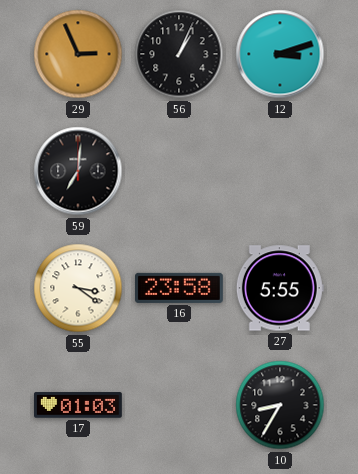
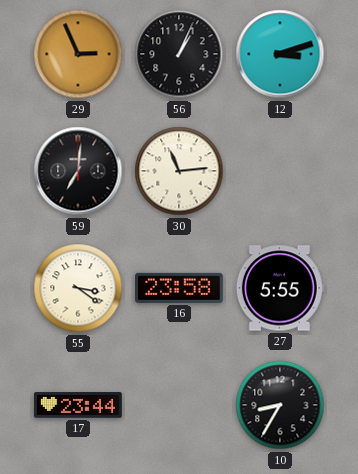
30: none -> 11:14 (179, 171)
17: 01:03 -> 23:44 (79, 405)
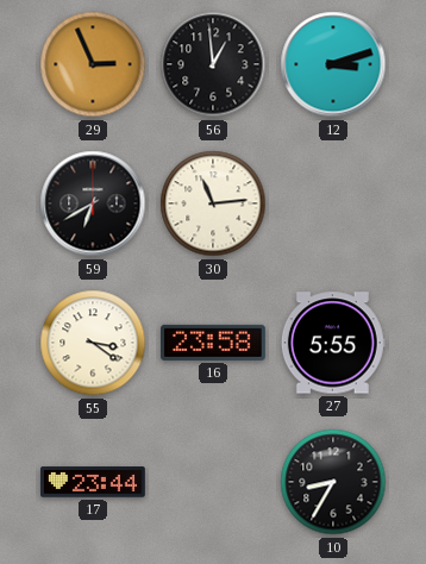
56: 1:04 -> 12:59 (213, 64)
59: 7:01 -> 6:40 (93, 203)
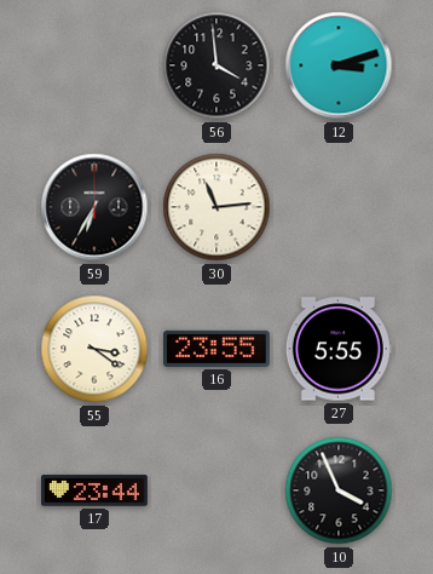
29: 2:56 -> none (93, 64)
56: 12:59 -> 3:59 (217, 65)
59: 6:40 -> 6:35 (94, 207)
16: 23:58 -> 23:55 (218, 349)
10: 8:35 -> 3:56 (339, 490)
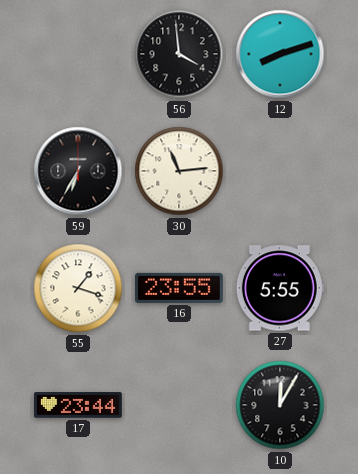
12: 3:12 -> 8:12 (280, 54)
55: 3:21 -> 1:18 (78, 288)
10: 3:56 -> 12:05 (280, 405)
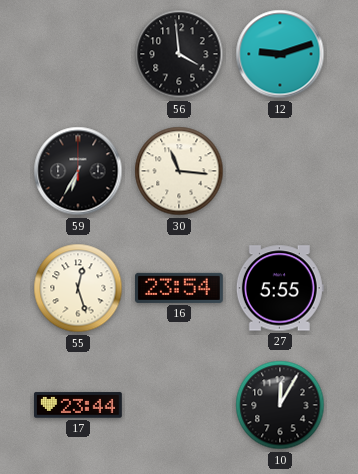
12: 8:12 -> 9:12 (280, 54)
30: 11:14 -> 11:16 (179, 171)
55: 1:18 -> 12:27 (78, 288)
16: 23:55 -> 23:54 (180, 288)
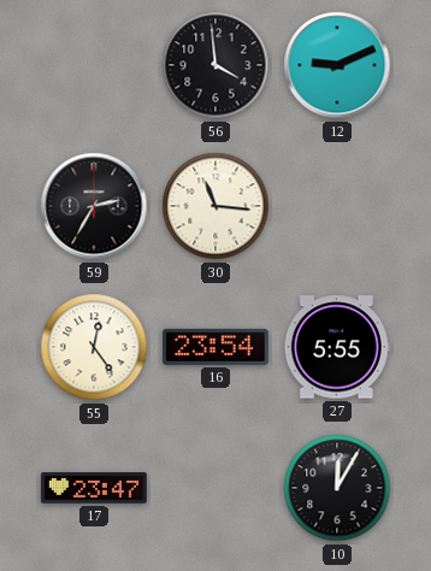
12: 9:12 -> 9:11 (337, 65)
59: 6:35 -> 2:35 (94, 206)
55: 12:27 -> 12:24 (94, 347)
17: 23:44 -> 23:47 (95, 488)
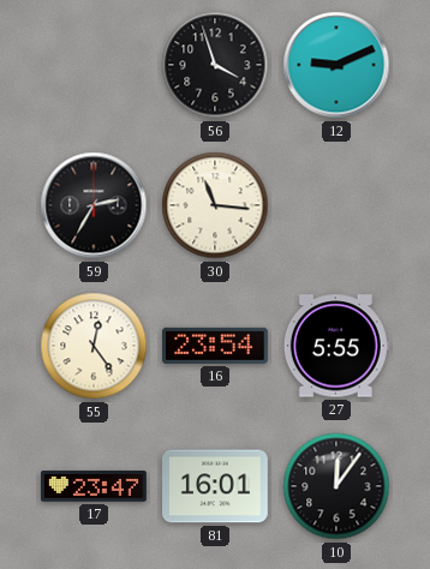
56: 3:59 -> 3:57 (215, 65)
81: none -> 16:01 (216, 486)
10: 12:05 -> 12:06 (336, 486)
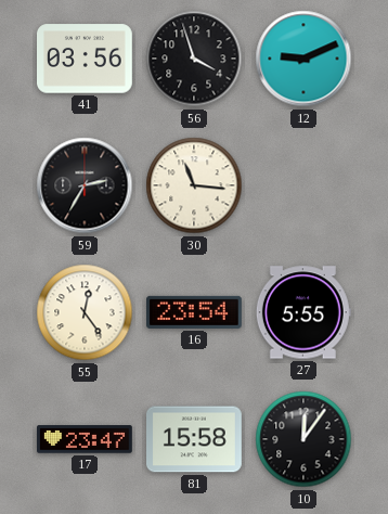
41: none -> 03:56 (86, 59)
81: 16:01 -> 15:58 (195, 439)
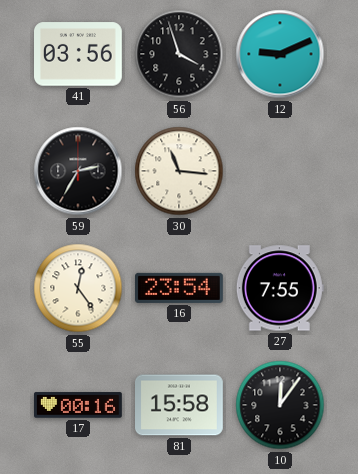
27: 5:55 -> 7:55 (280, 288)
17: 23:47 -> 00:16 (79, 405)
